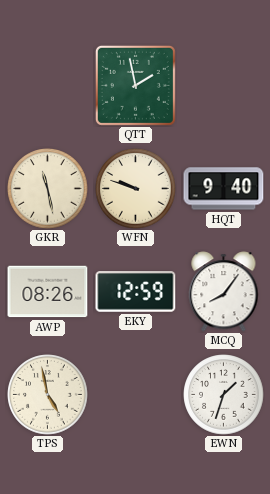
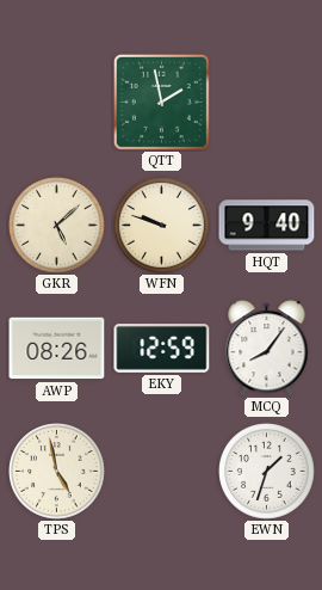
GKR: 11:28 -> 5:08 (57, 226)
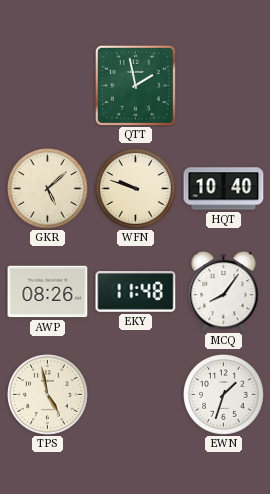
HQT: 9:40 -> 10:40 (224, 189)
EKY: 12:59 -> 11:48 (136, 292)
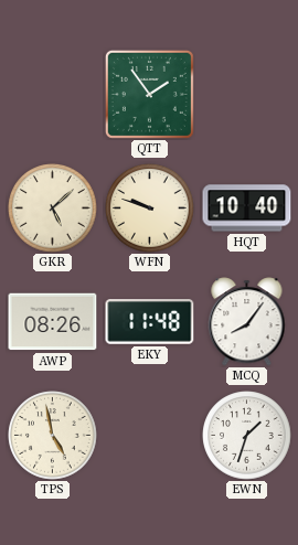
QTT: 1:58 -> 1:54 (149, 94)
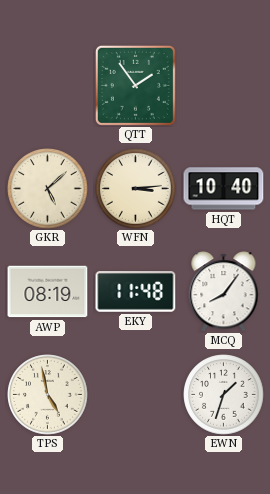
WFN: 9:48 -> 3:14 (136, 189)
AWP: 08:26 -> 08:19 (48, 292)
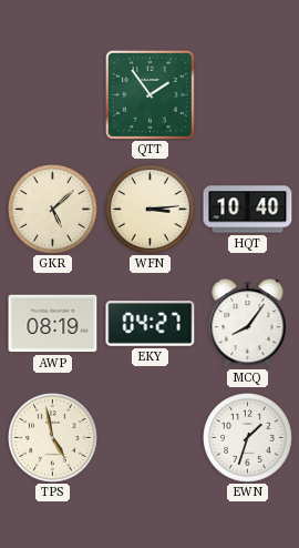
EKY: 11:48 -> 04:27 (151, 324)
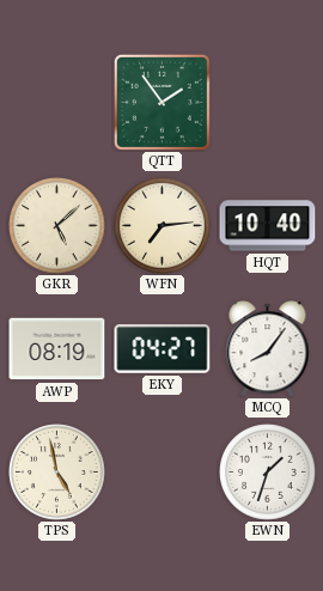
WFN: 3:14 -> 7:14 (163, 226)
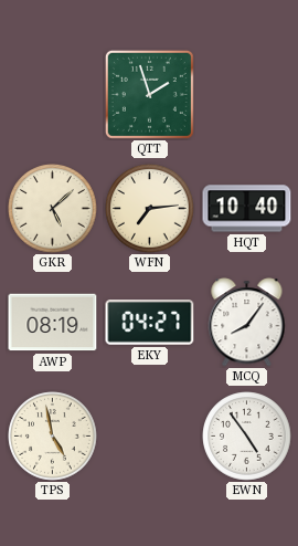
QTT: 1:54 -> 1:57 (149, 94)
EWN: 1:33 -> 4:54 (247, 437)
